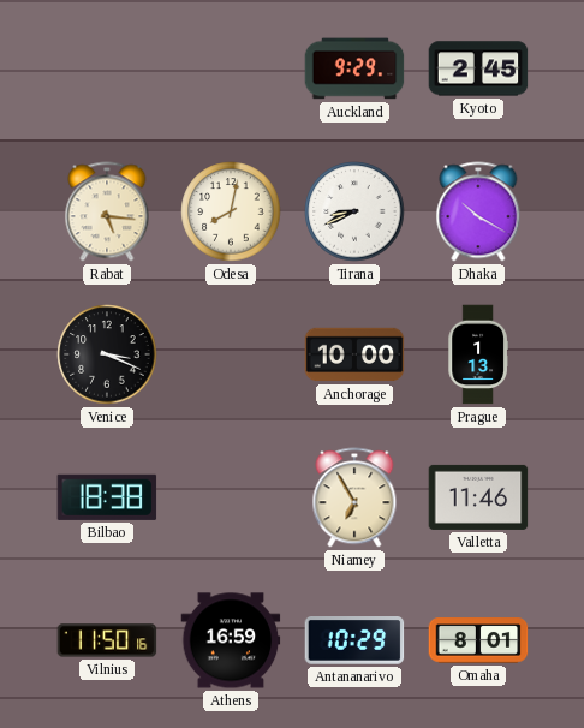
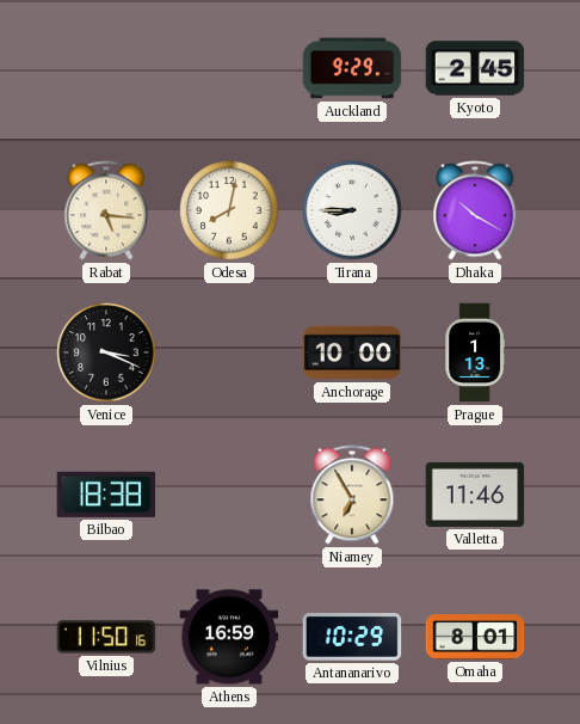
Tirana: 8:41 -> 8:45 (352, 210)
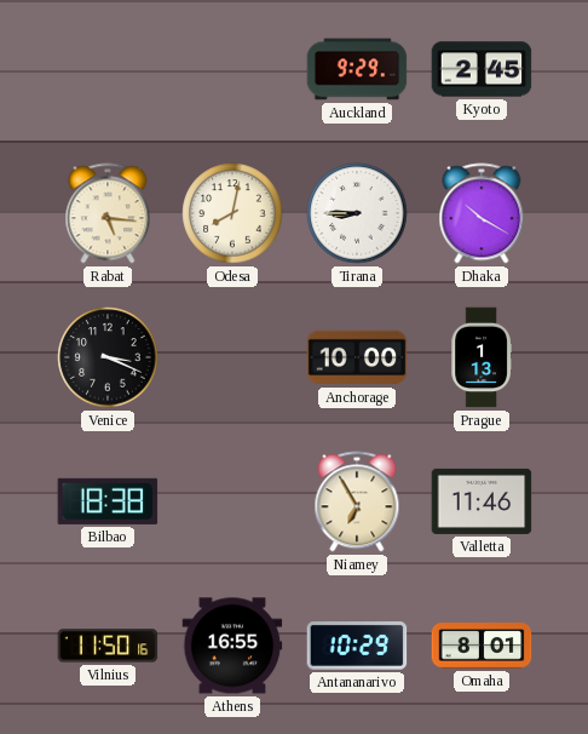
Athens: 16:59 -> 16:55 (232, 646)
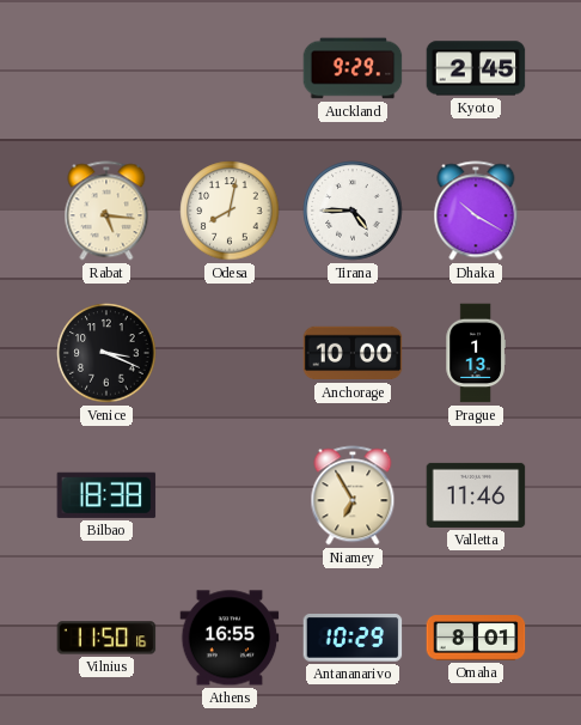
Tirana: 8:45 -> 4:45 (353, 211)
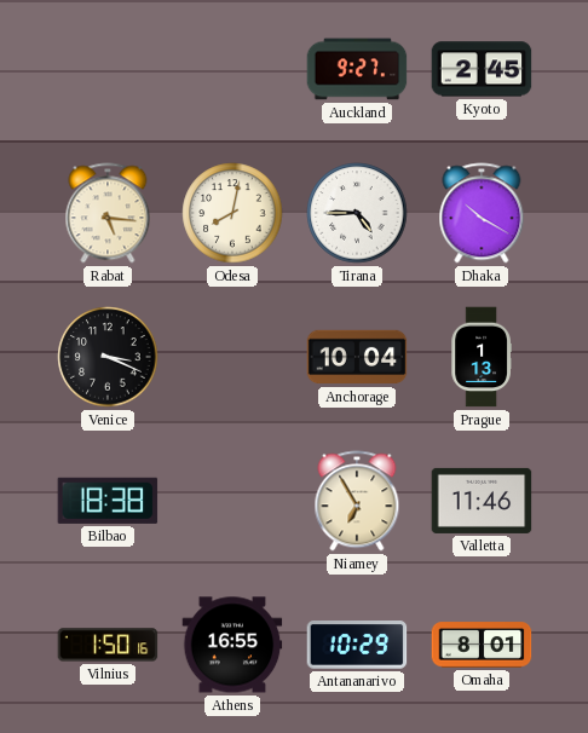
Auckland: 9:29 -> 9:27 (357, 69)
Anchorage: 10:00 -> 10:04 (357, 357)
Vilnius: 11:50 -> 1:50 (108, 645)
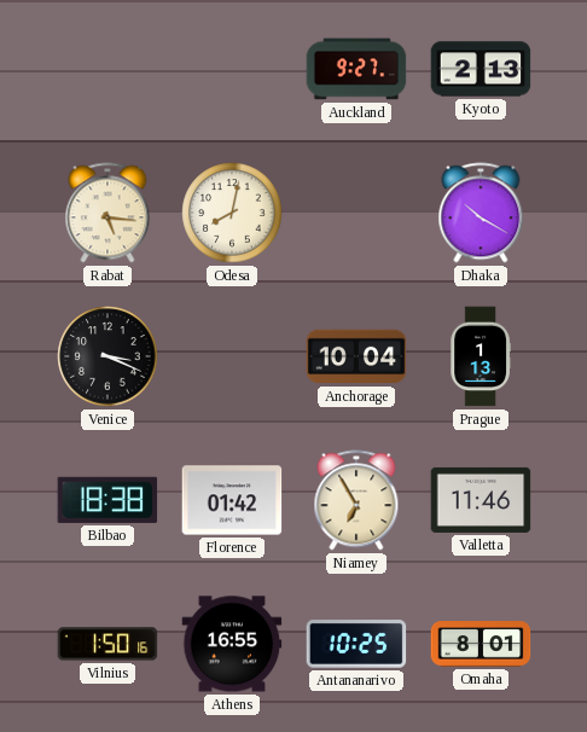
Kyoto: 2:45 -> 2:13 (481, 69)
Tirana: 4:45 -> none (357, 213)
Florence: none -> 01:42 (232, 500)
Antananarivo: 10:29 -> 10:25 (356, 645)
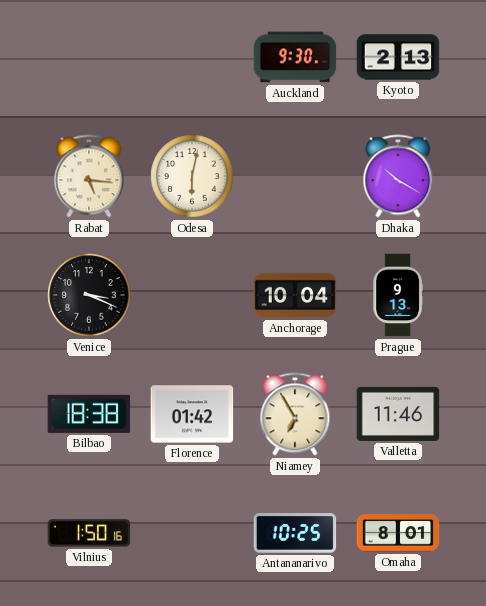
Auckland: 9:27 -> 9:30 (295, 57)
Odesa: 8:02 -> 6:02 (192, 176)
Prague: 1:13 -> 9:13 (398, 295)
Athens: 16:55 -> none (232, 644)
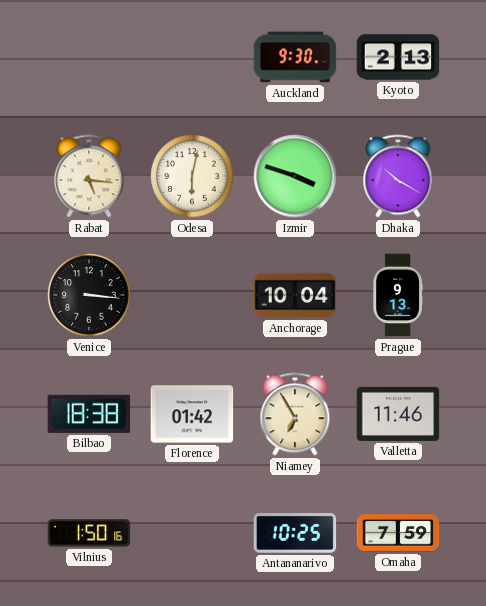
Izmir: none -> 3:48 (295, 176)
Venice: 3:19 -> 3:16 (89, 295)
Omaha: 8:01 -> 7:59 (398, 533)
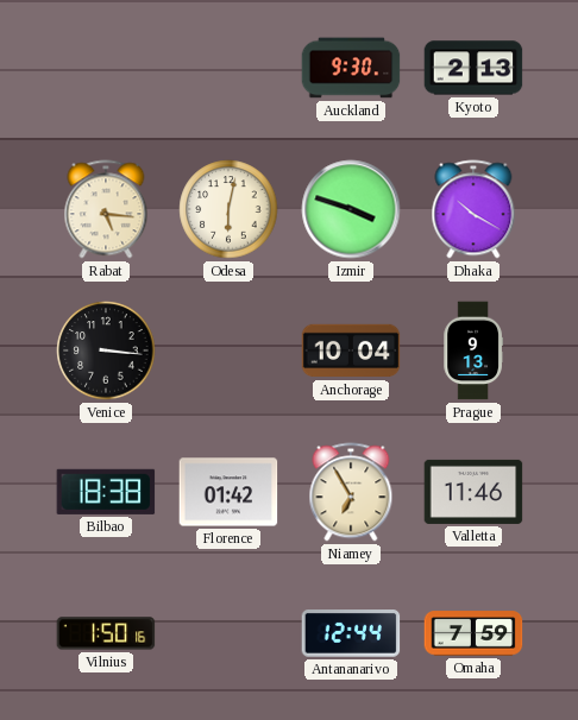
Antananarivo: 10:25 -> 12:44 (351, 634)
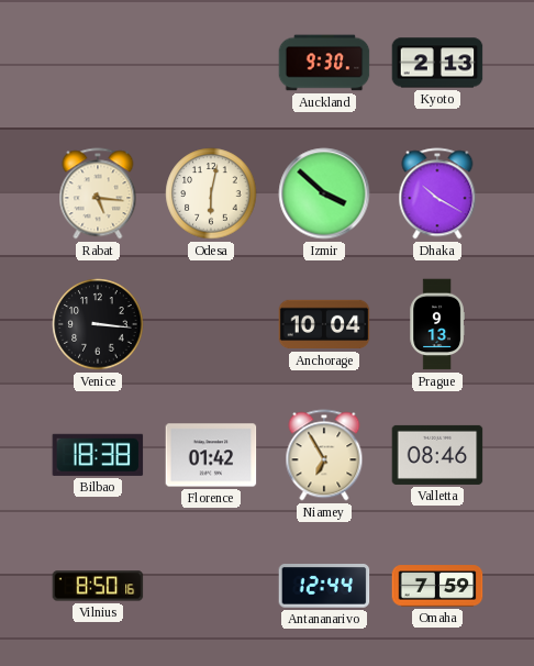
Izmir: 3:48 -> 3:52 (324, 193)
Valletta: 11:46 -> 08:46 (437, 455)
Vilnius: 1:50 -> 8:50 (98, 586)
